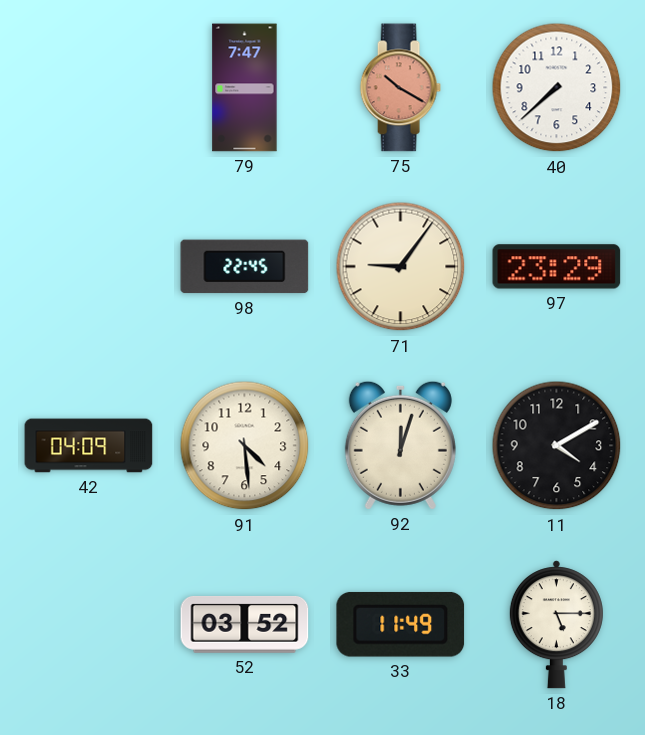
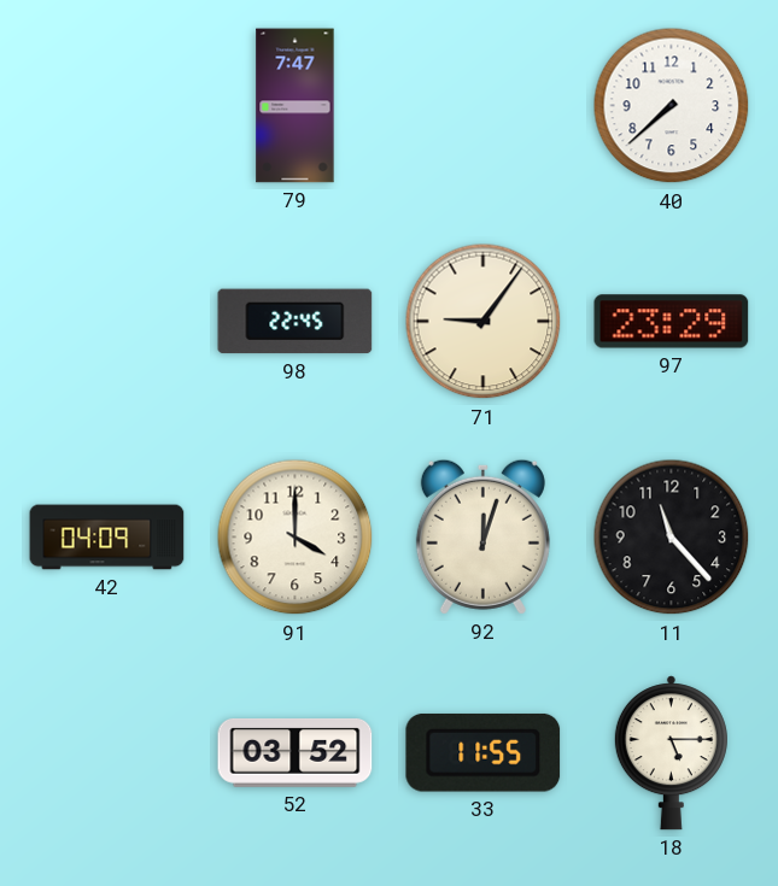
75: 10:20 -> none (400, 88)
91: 4:29 -> 4:00 (296, 538)
11: 4:10 -> 11:23 (672, 538)
33: 11:49 -> 11:55 (484, 752)
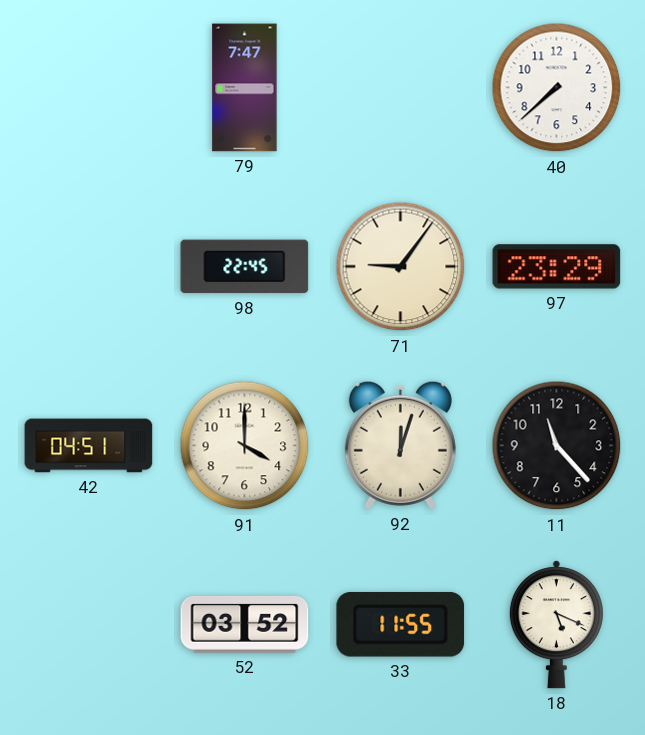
42: 04:09 -> 04:51 (89, 446)
18: 5:15 -> 5:19 (556, 625)
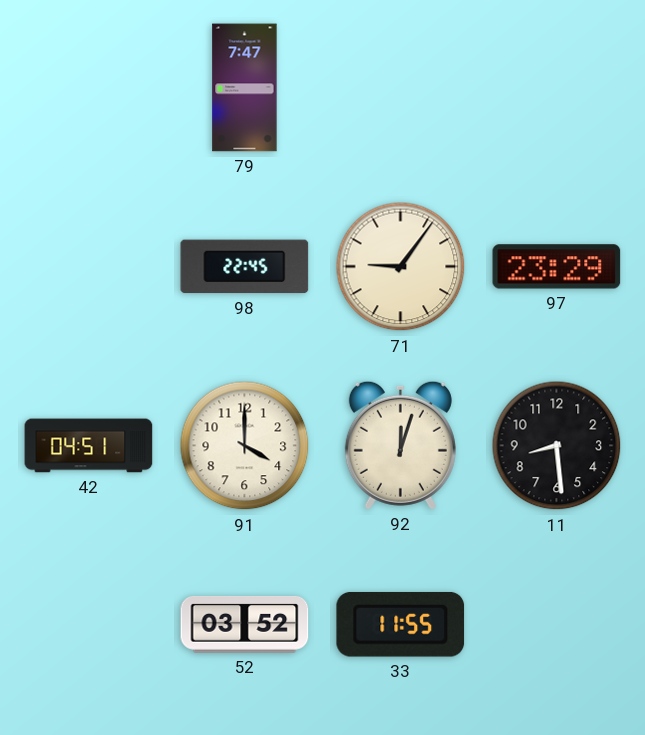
40: 7:38 -> none (557, 88)
11: 11:23 -> 8:29 (557, 446)
18: 5:19 -> none (556, 625)
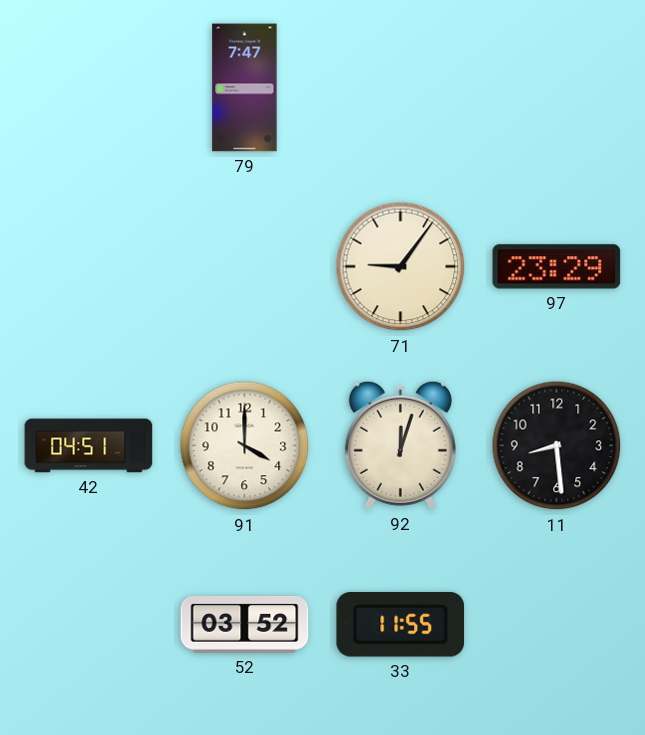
98: 22:45 -> none (245, 267)
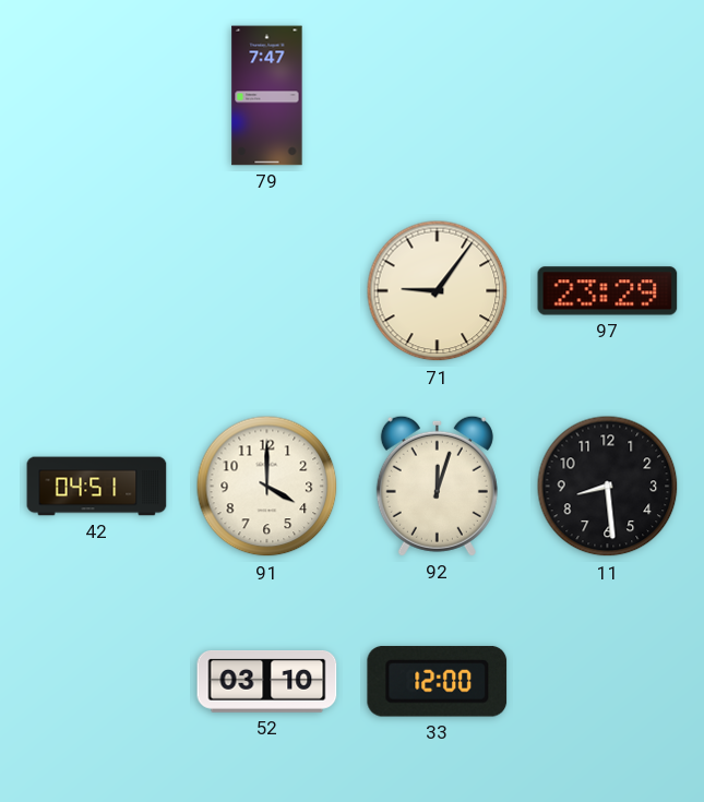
52: 03:52 -> 03:10 (267, 681)
33: 11:55 -> 12:00 (438, 681)
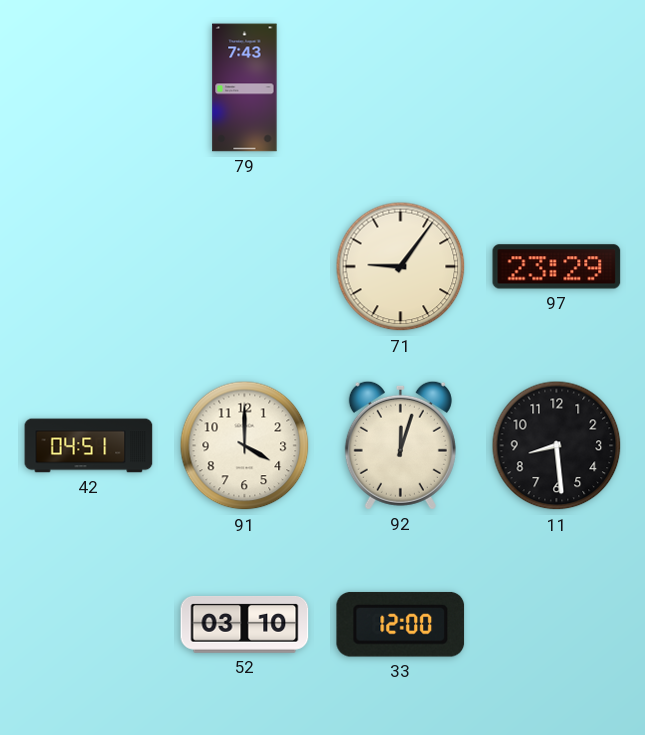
79: 7:47 -> 7:43 (245, 88)
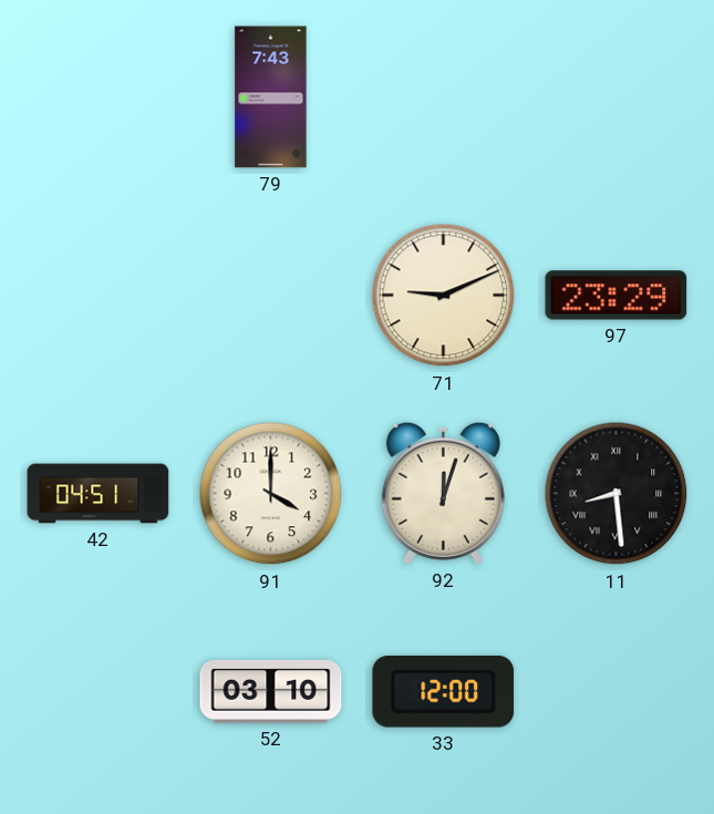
71: 9:06 -> 9:11 (444, 296)
11 numerals: Arabic -> Roman (617, 494)
